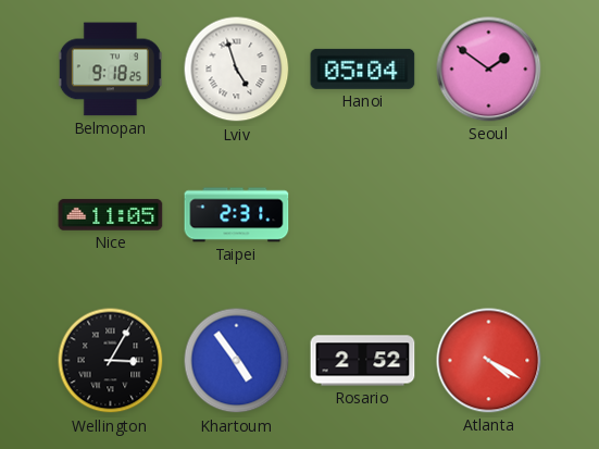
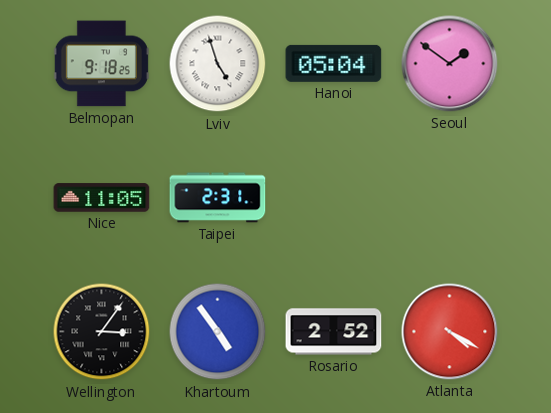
Wellington: 3:05 -> 3:06 (102, 332)
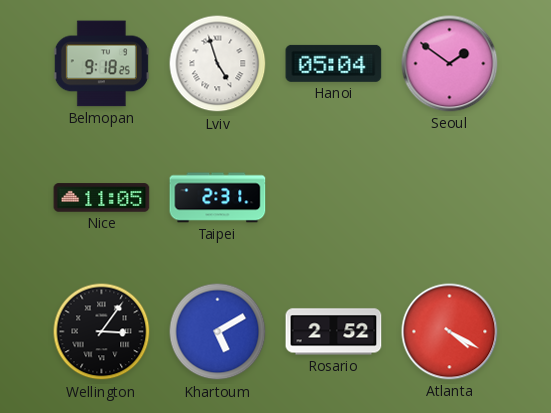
Khartoum: 4:54 -> 5:10 (218, 332)
